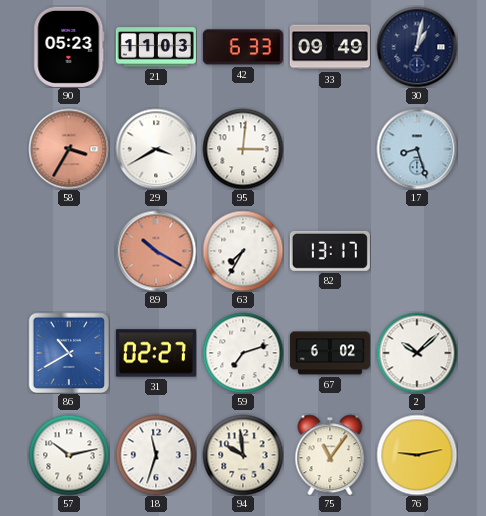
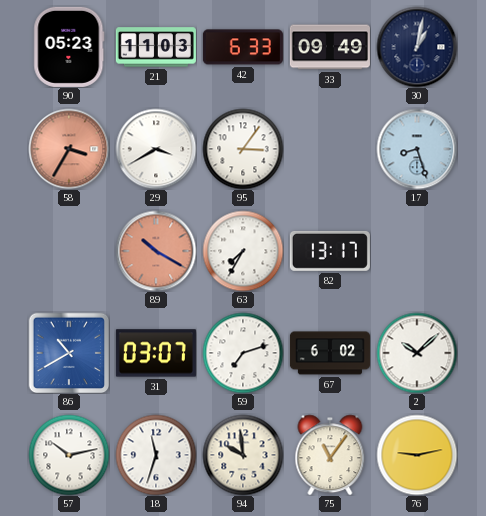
95: 3:01 -> 3:06 (243, 149)
31: 02:27 -> 03:07 (156, 353)
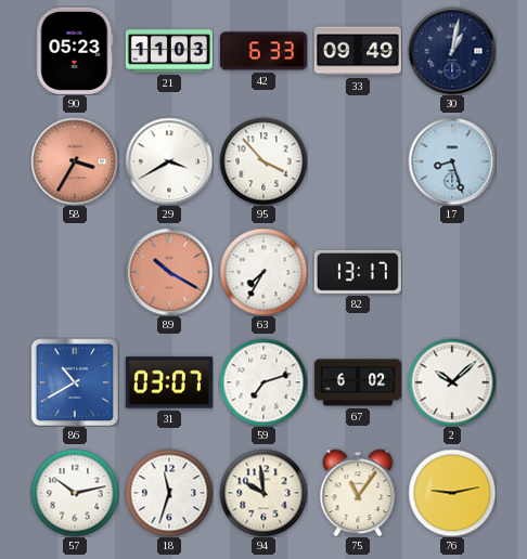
95: 3:06 -> 3:53 (263, 161)
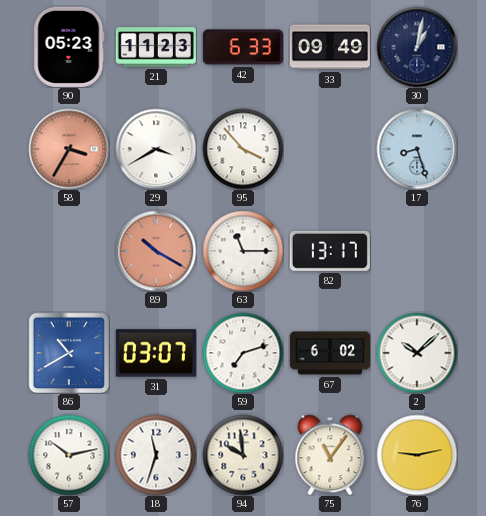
21: 11:03 -> 11:23 (156, 47)
63: 7:35 -> 11:15 (243, 251)
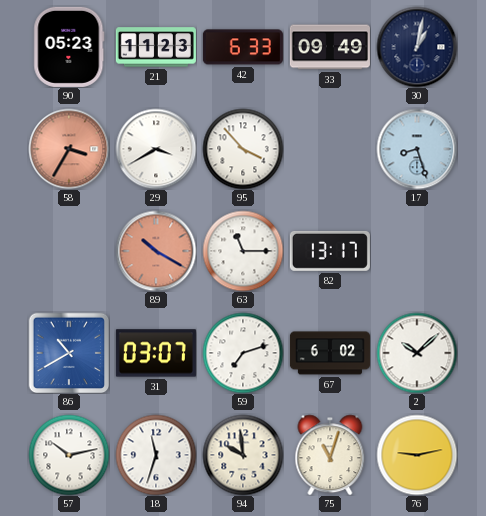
75: 11:06 -> 11:03 (330, 455)
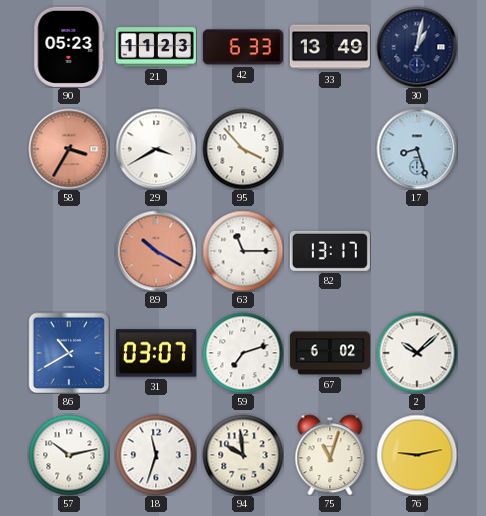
33: 09:49 -> 13:49 (330, 47)
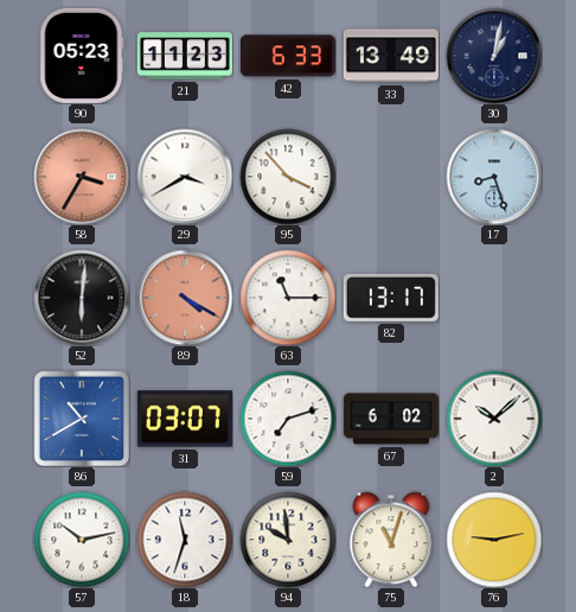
52: none -> 6:01 (82, 298)
89: 10:20 -> 4:20 (185, 298)
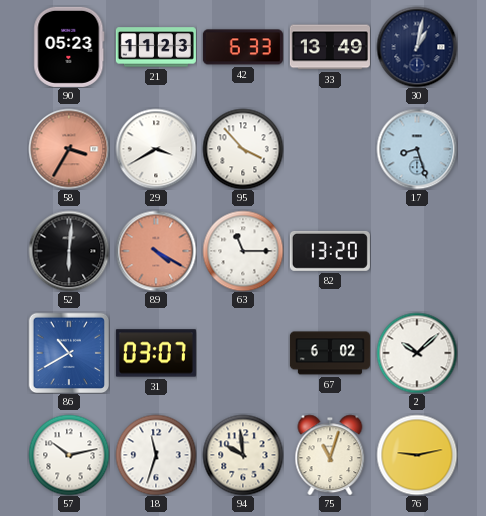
82: 13:17 -> 13:20 (330, 251)
59: 7:12 -> none (288, 419)
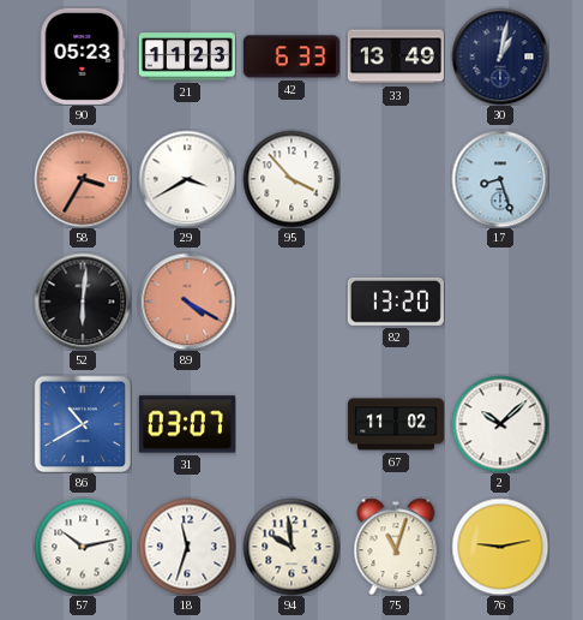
63: 11:15 -> none (243, 251)
67: 6:02 -> 11:02 (396, 424)
